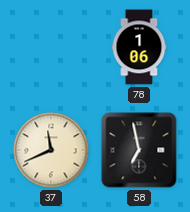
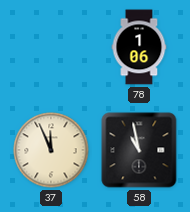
37: 11:41 -> 11:56 (51, 150)
58: 6:58 -> 10:58 (139, 150)
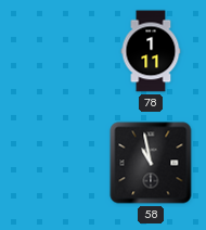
78: 1:06 -> 1:11 (151, 51)
37: 11:56 -> none (51, 150)
